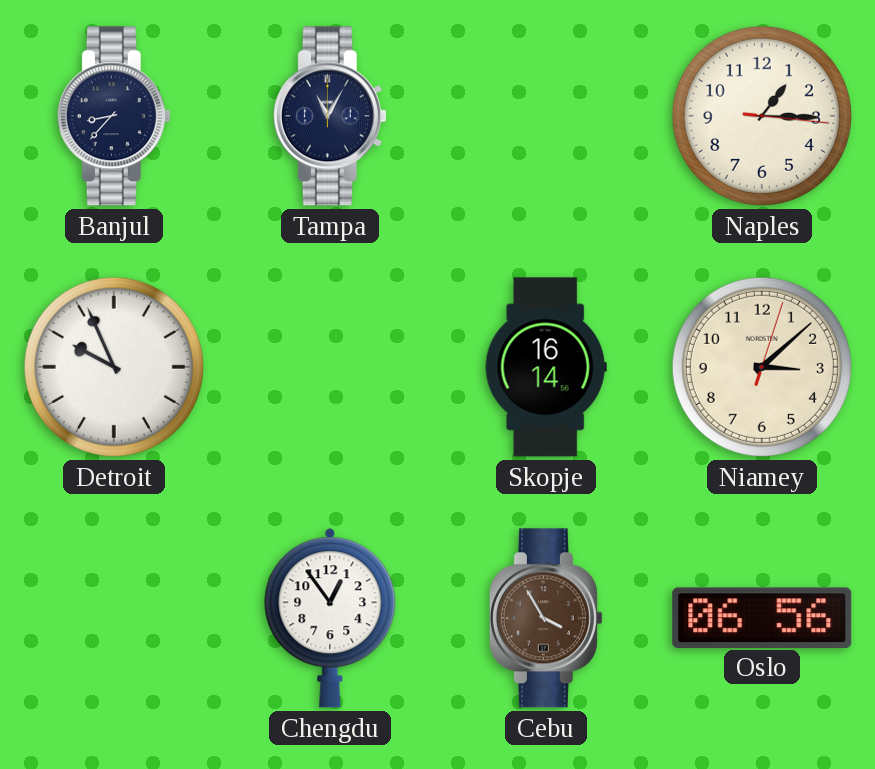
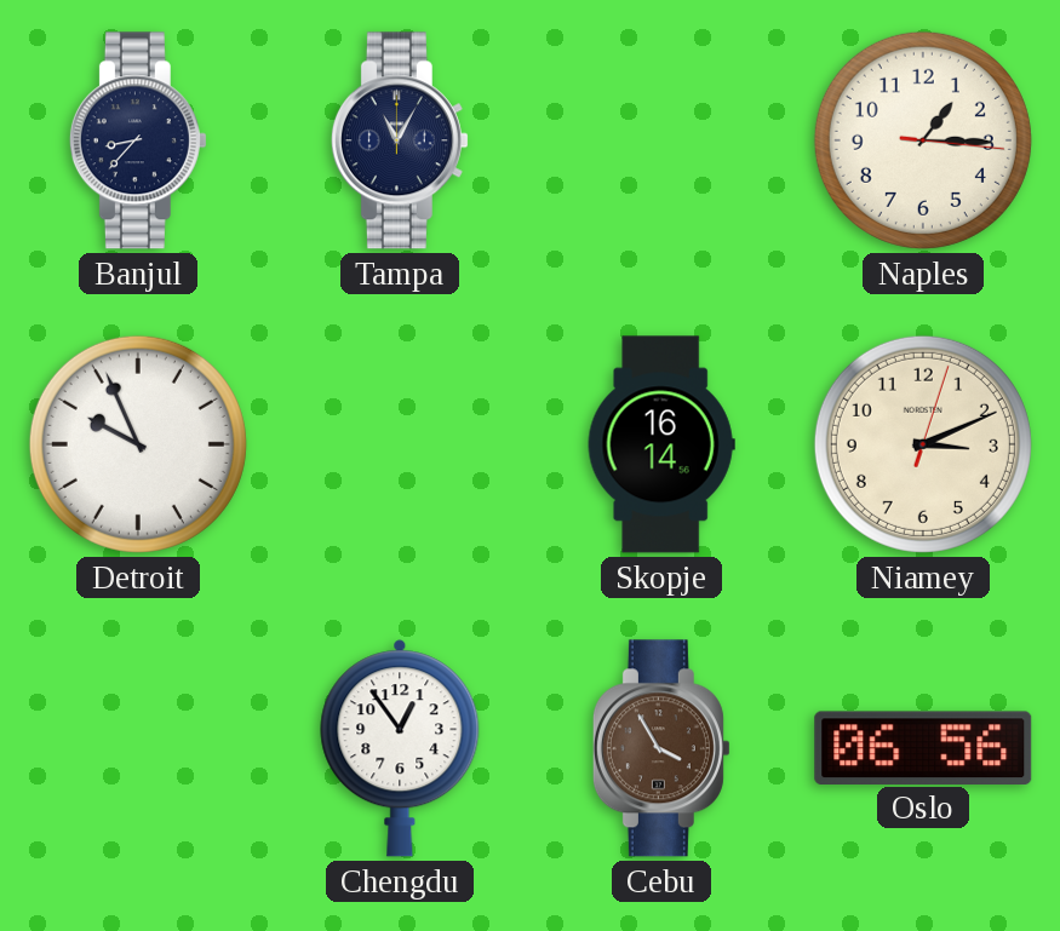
Niamey: 3:08 -> 3:11 (923, 444)
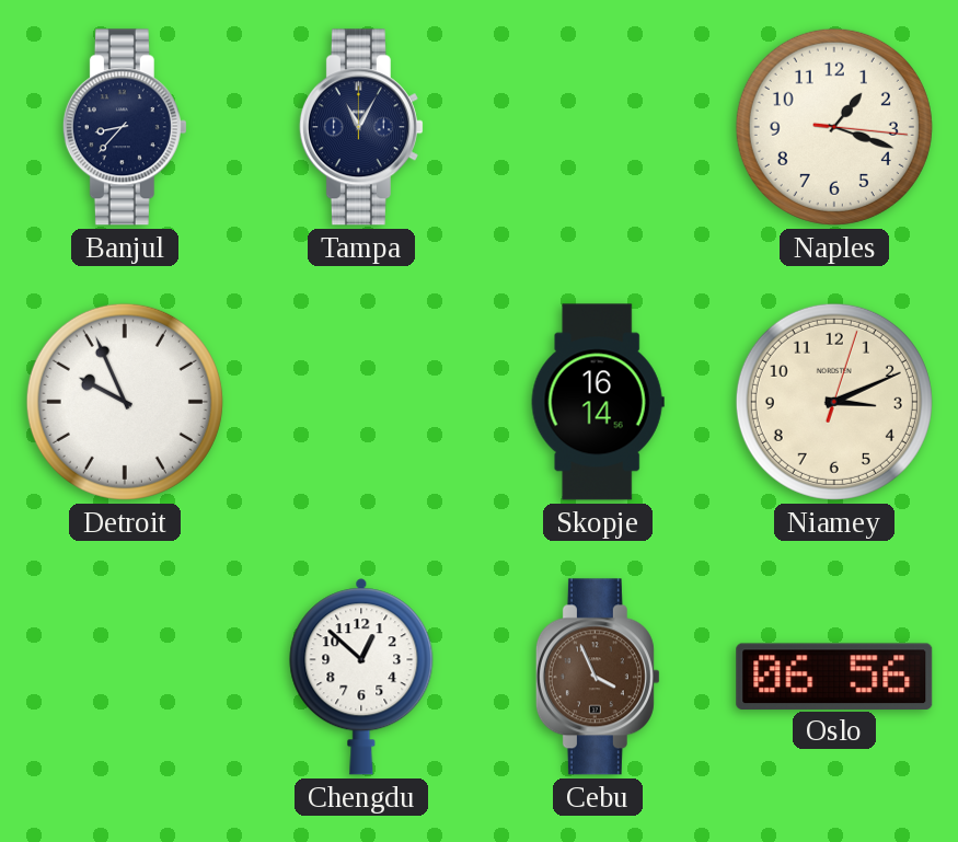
Naples: 1:15 -> 1:18 (834, 127)
Chengdu: 12:54 -> 12:52 (361, 677)
Cebu: 3:55 -> 3:56 (598, 677)
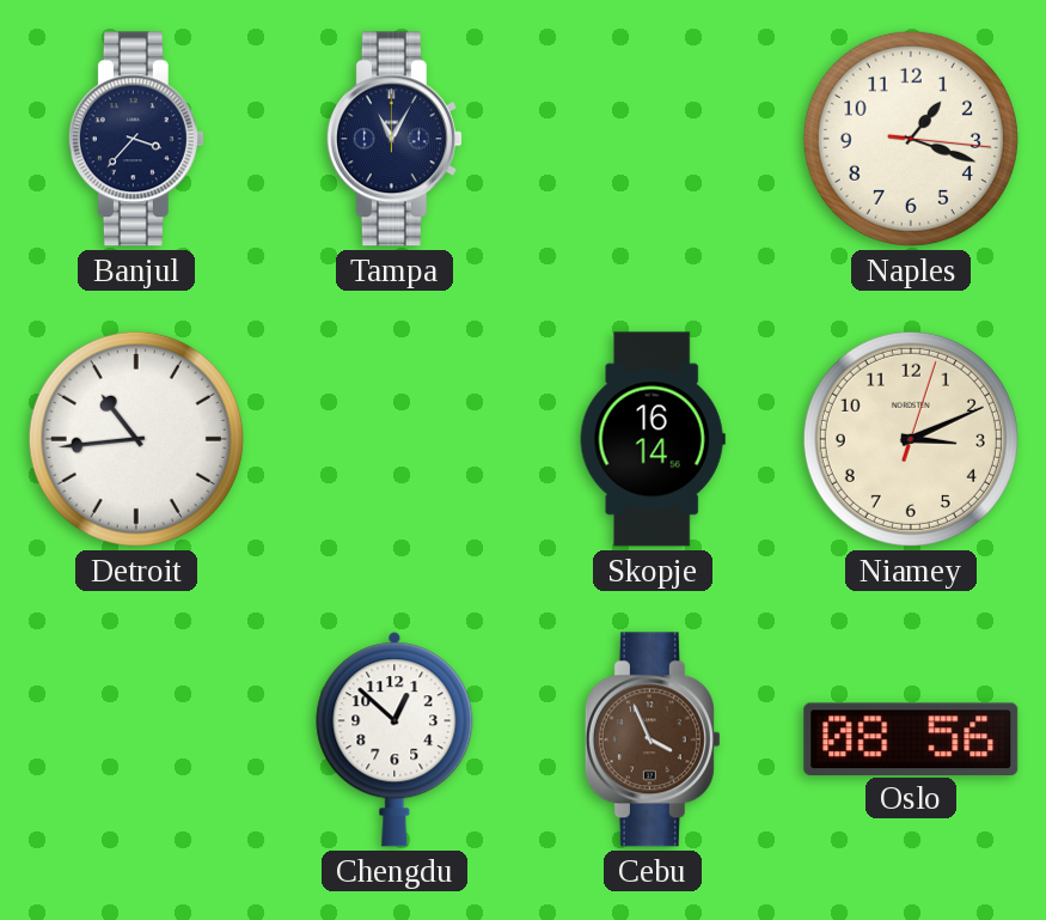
Banjul: 8:37 -> 3:37 (136, 139)
Detroit: 9:56 -> 10:44 (136, 439)
Oslo: 06:56 -> 08:56 (911, 738)
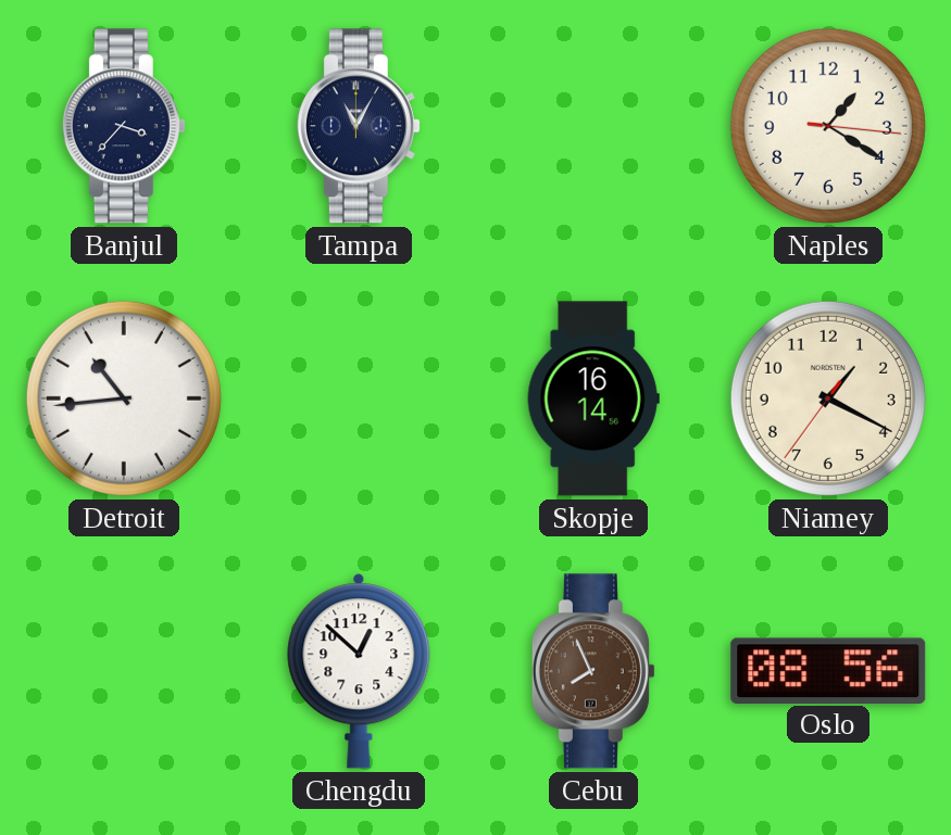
Naples: 1:18 -> 1:20 (828, 126)
Niamey: 3:11 -> 1:19 (828, 398)
Cebu: 3:56 -> 7:56 (593, 671)
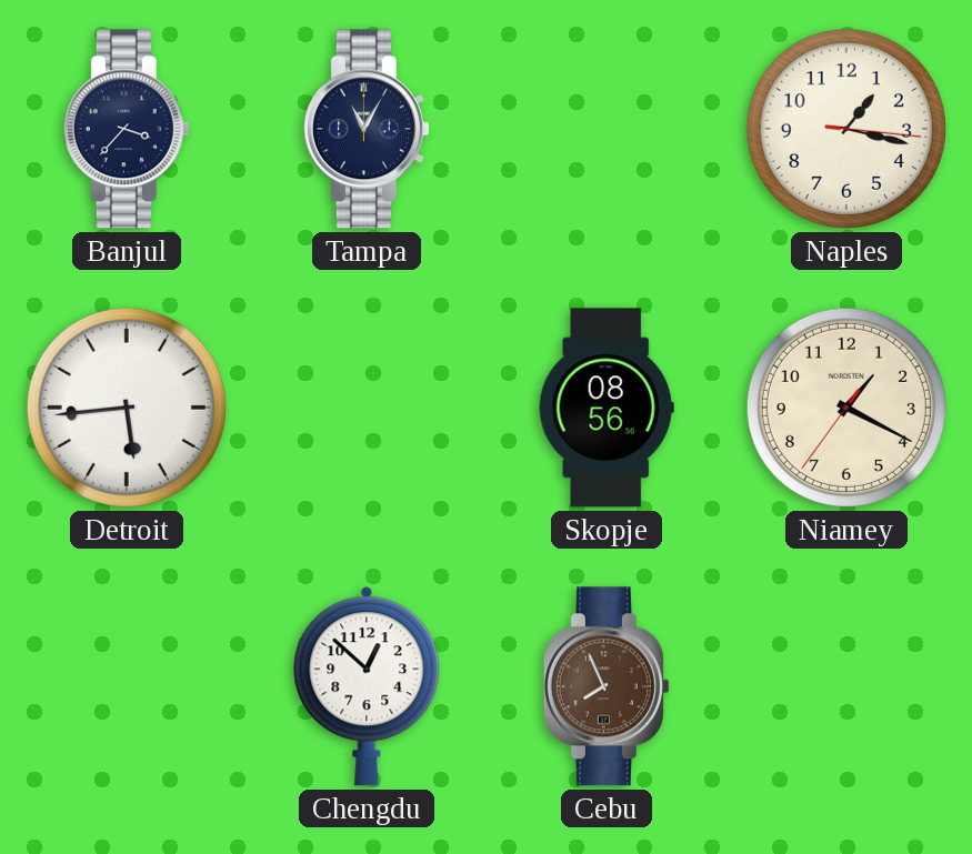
Naples: 1:20 -> 1:17 (846, 129)
Detroit: 10:44 -> 5:44 (127, 408)
Skopje: 16:14 -> 08:56 (607, 408)
Oslo: 08:56 -> none (828, 670)
